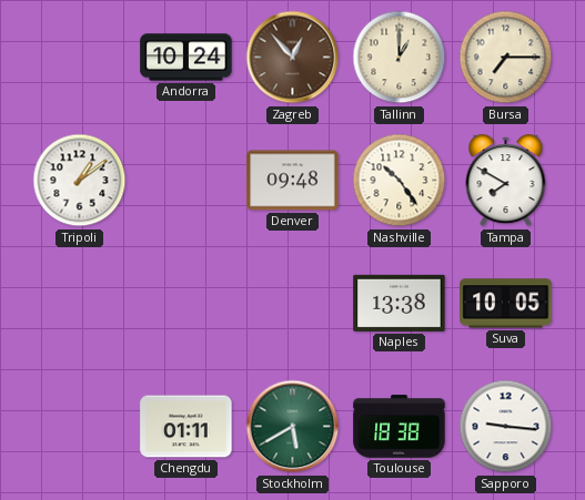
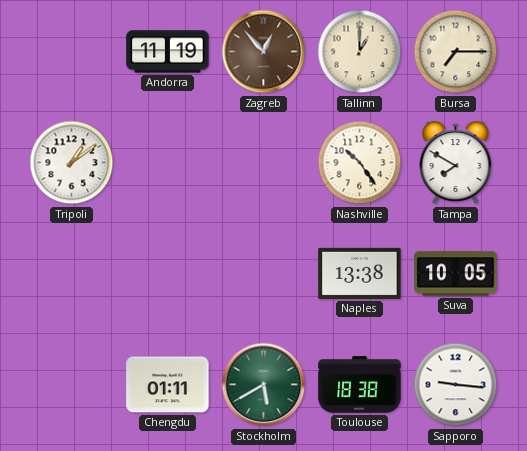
Andorra: 10:24 -> 11:19 (168, 52)
Denver: 09:48 -> none (293, 181)
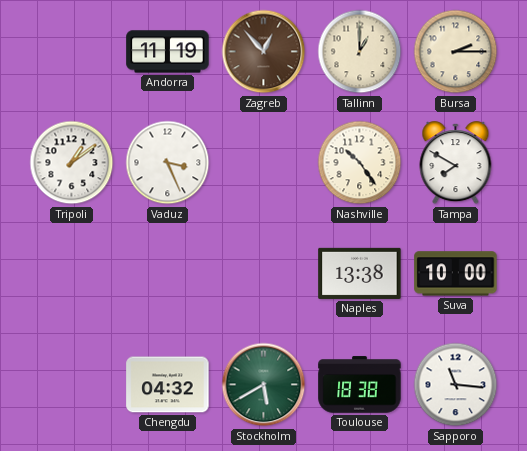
Bursa: 7:15 -> 2:15 (456, 52)
Vaduz: none -> 3:26 (168, 163)
Suva: 10:05 -> 10:00 (456, 274)
Chengdu: 01:11 -> 04:32 (168, 385)
Sapporo: 9:16 -> 11:16 (456, 385)
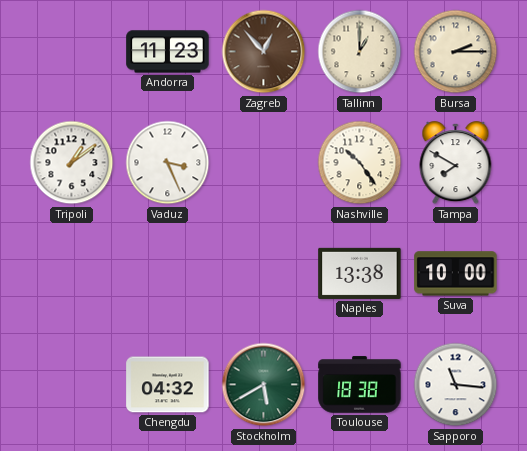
Andorra: 11:19 -> 11:23 (168, 52)
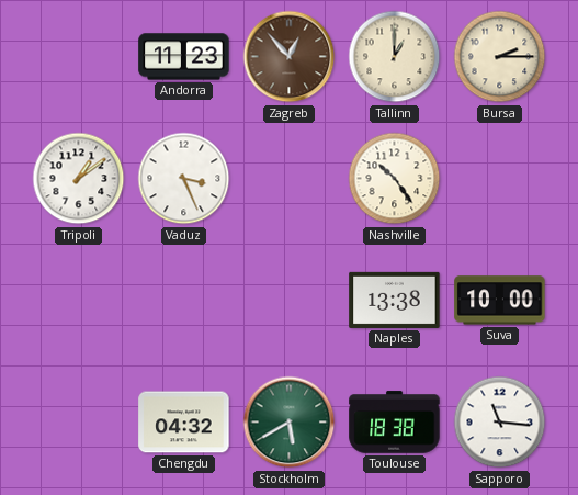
Tampa: 7:50 -> none (456, 163)
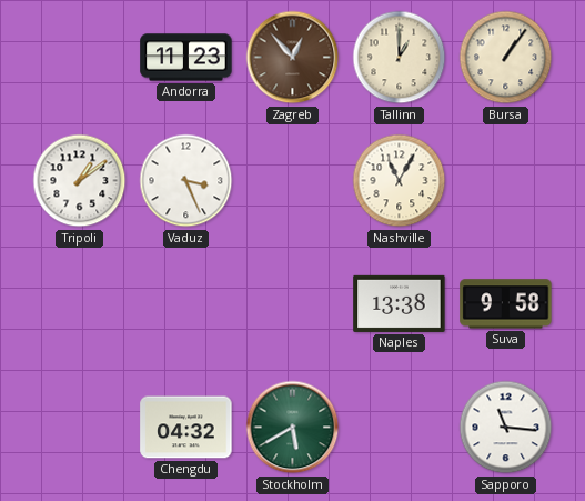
Bursa: 2:15 -> 1:06 (506, 58)
Nashville: 10:24 -> 11:05 (400, 181)
Suva: 10:00 -> 9:58 (506, 304)
Toulouse: 18:38 -> none (395, 423)
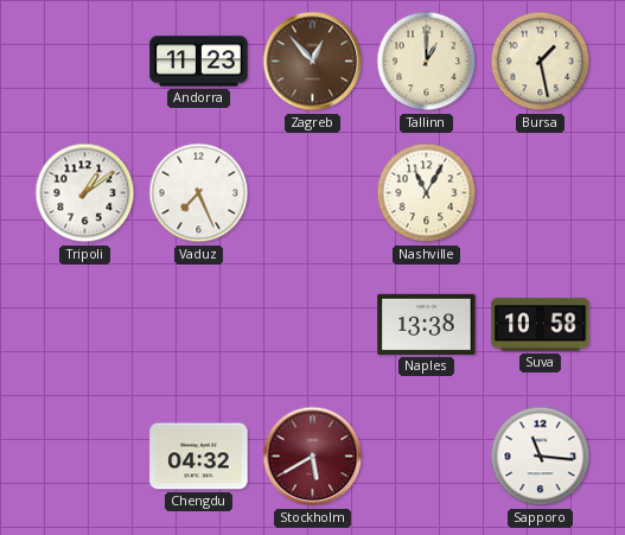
Bursa: 1:06 -> 1:28 (541, 62)
Vaduz: 3:26 -> 7:26 (199, 193)
Suva: 9:58 -> 10:58 (541, 325)
Stockholm dial: green -> burgundy (313, 457)
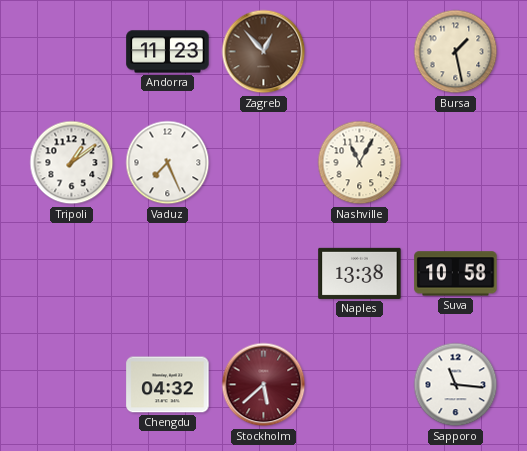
Tallinn: 1:00 -> none (427, 62)
Stockholm: 5:40 -> 5:38 (264, 385)
